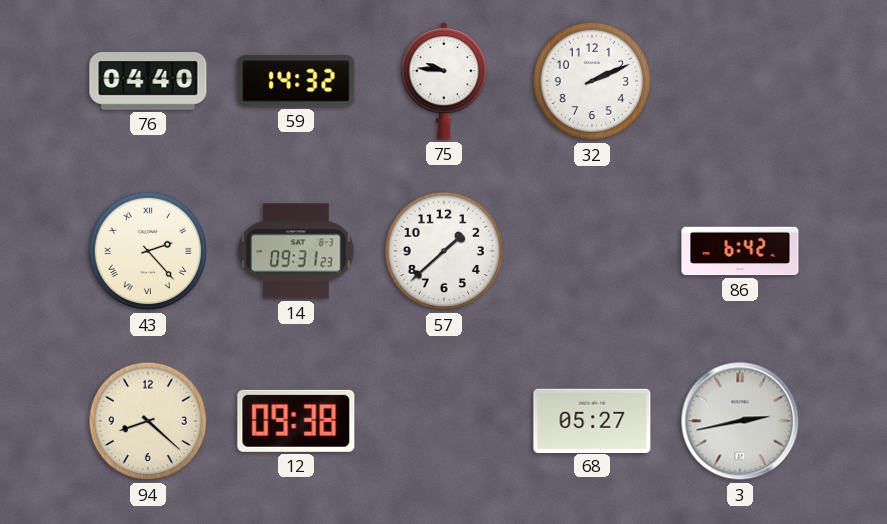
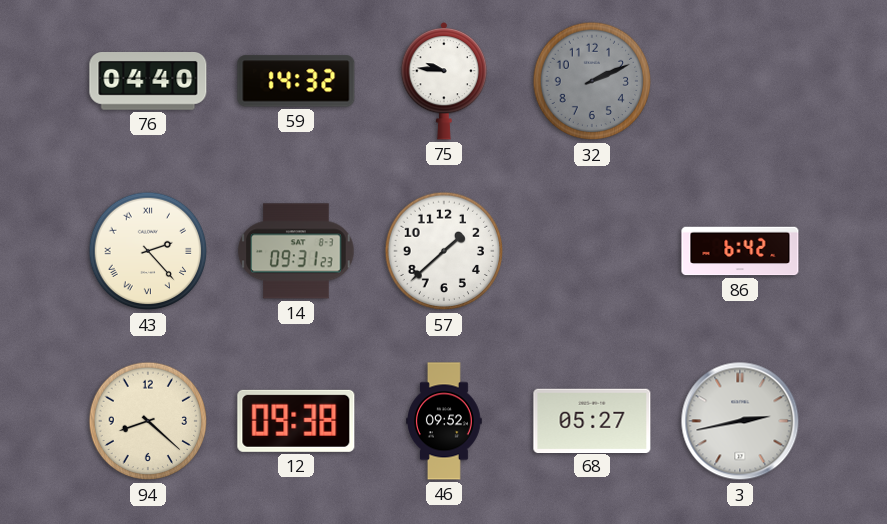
32 dial: white -> grey (592, 81)
46: none -> 09:52 (445, 421)
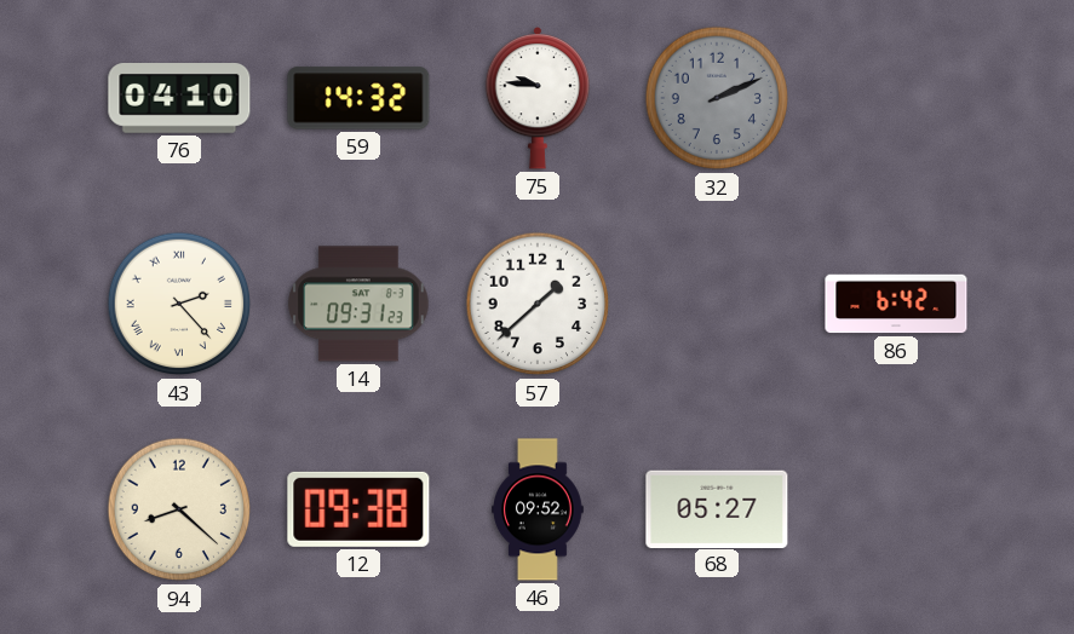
76: 04:40 -> 04:10 (179, 99)
3: 2:43 -> none (740, 421)
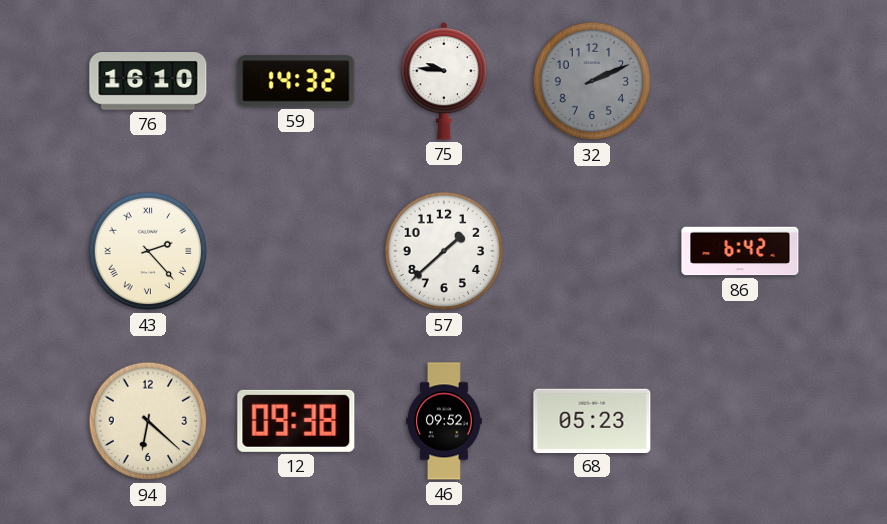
76: 04:10 -> 16:10 (148, 82)
14: 09:31 -> none (358, 304)
94: 8:22 -> 6:22 (148, 421)
68: 05:27 -> 05:23 (592, 420)
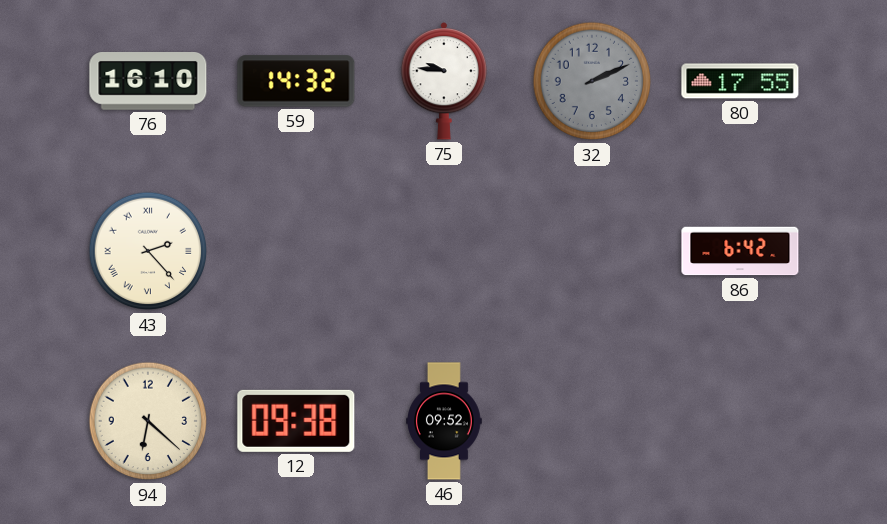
80: none -> 17:55 (740, 81)
57: 1:38 -> none (444, 251)
68: 05:23 -> none (592, 420)
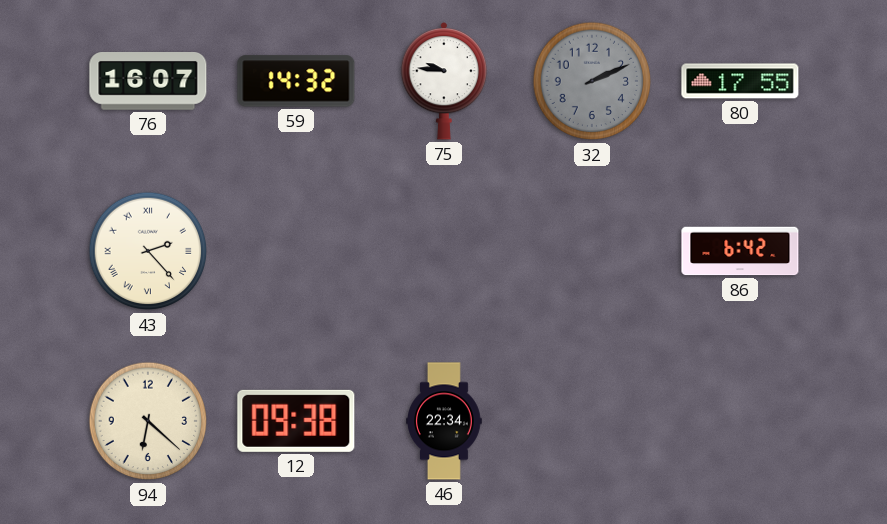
76: 16:10 -> 16:07 (148, 82)
46: 09:52 -> 22:34 (445, 421)
